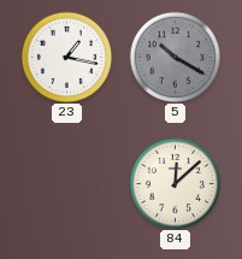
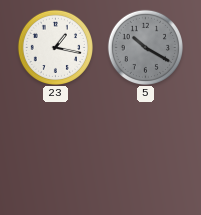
84: 12:08 -> none (175, 183)
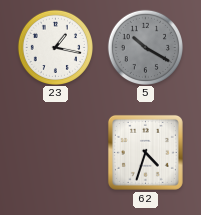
62: none -> 4:33 (145, 152)
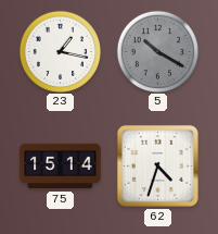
75: none -> 15:14 (61, 167)
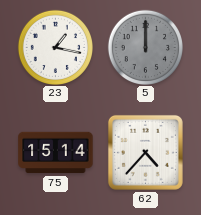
5: 10:20 -> 12:00 (145, 47)
62: 4:33 -> 4:37 (145, 152)
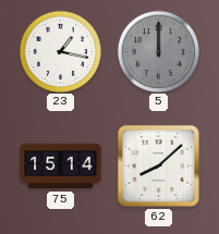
62: 4:37 -> 8:08 (158, 165)
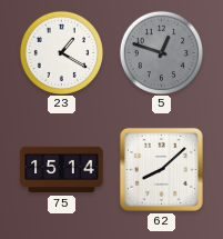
23: 1:17 -> 1:20 (61, 52)
5: 12:00 -> 12:48 (161, 52)
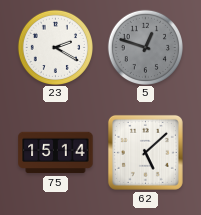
23: 1:20 -> 2:20 (55, 47)
62: 8:08 -> 5:08 (145, 152)
